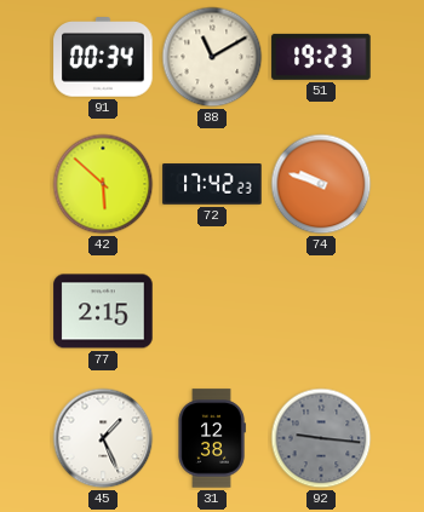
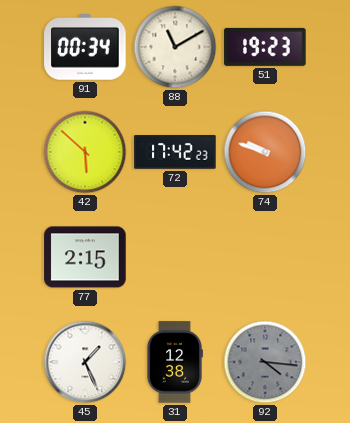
92: 9:16 -> 4:16 (265, 362)
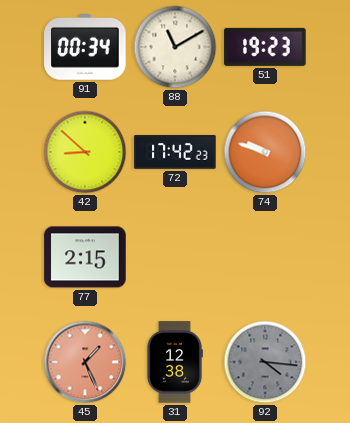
42: 5:52 -> 8:52 (85, 152)
45 dial: white -> salmon (85, 362)
